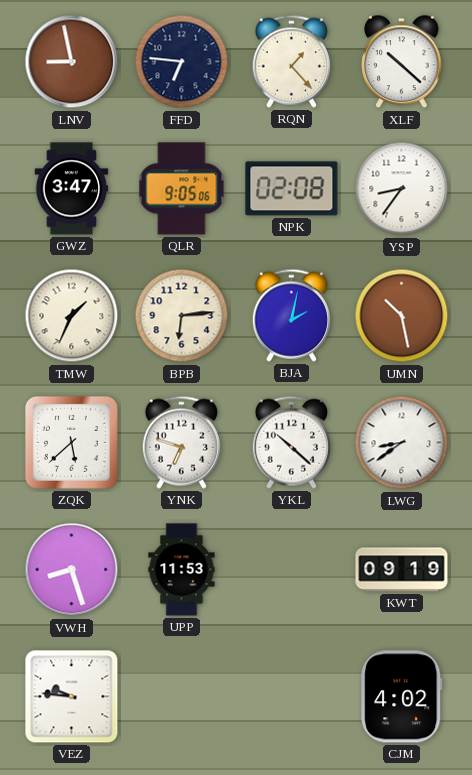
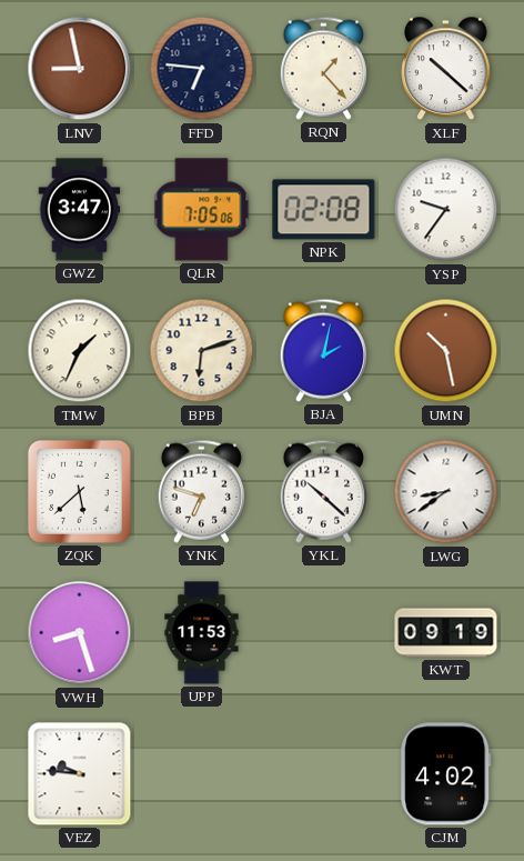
QLR: 9:05 -> 7:05 (202, 210)
YSP: 8:36 -> 9:36 (446, 210)
BPB: 6:14 -> 6:12 (202, 351)
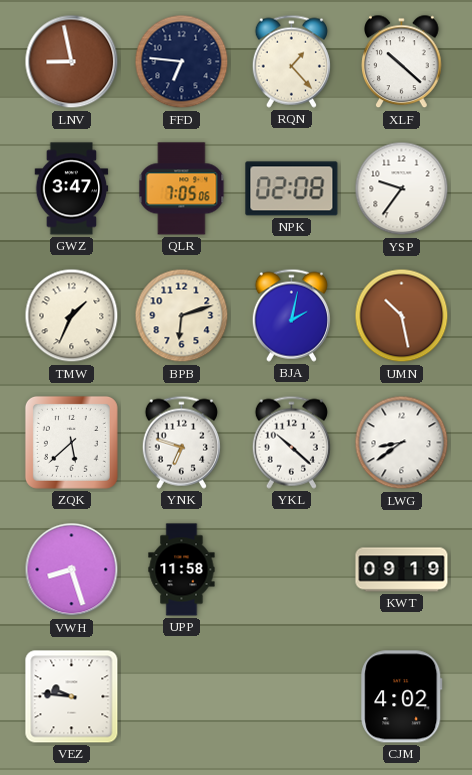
UPP: 11:53 -> 11:58 (182, 570)
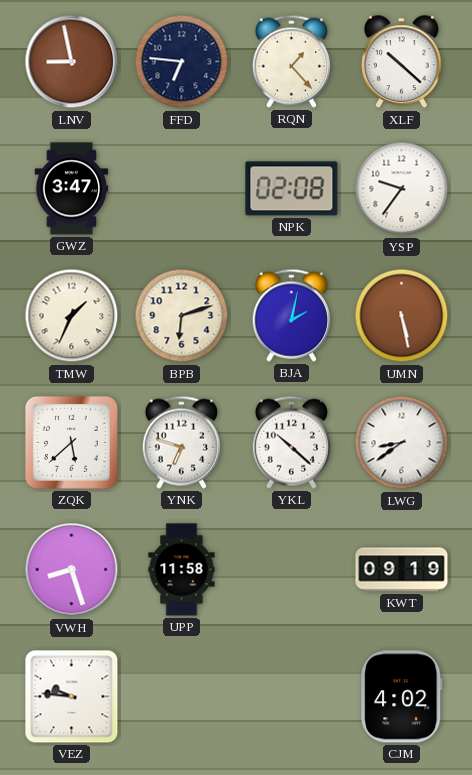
QLR: 7:05 -> none (182, 189)
UMN: 10:28 -> 5:28 (402, 316)
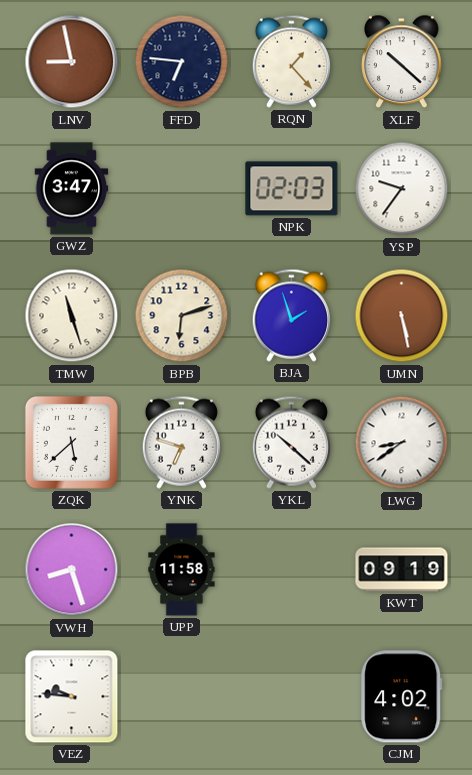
NPK: 02:08 -> 02:03 (292, 189)
TMW: 1:34 -> 11:27 (72, 316)
BJA: 2:02 -> 1:57 (291, 315)
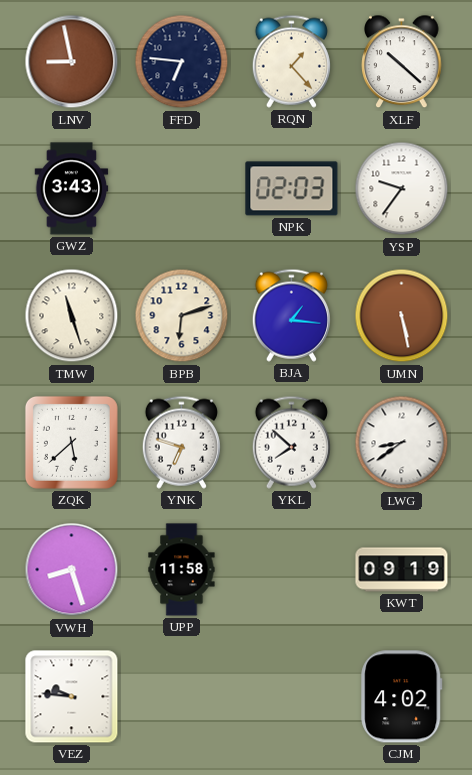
GWZ: 3:47 -> 3:43 (72, 189)
BJA: 1:57 -> 1:16 (291, 315)
YKL: 10:22 -> 7:52 (291, 442)
